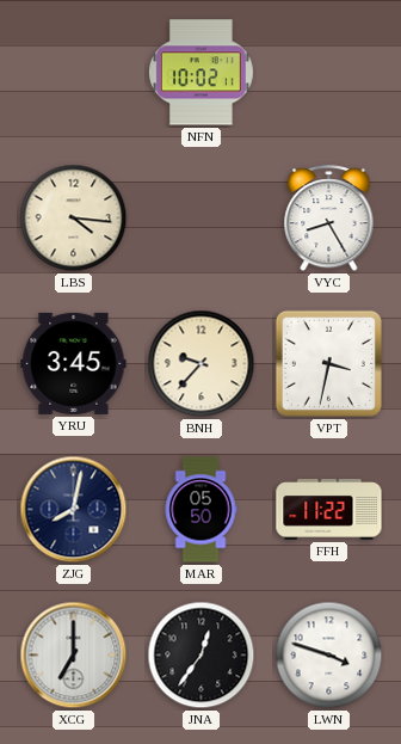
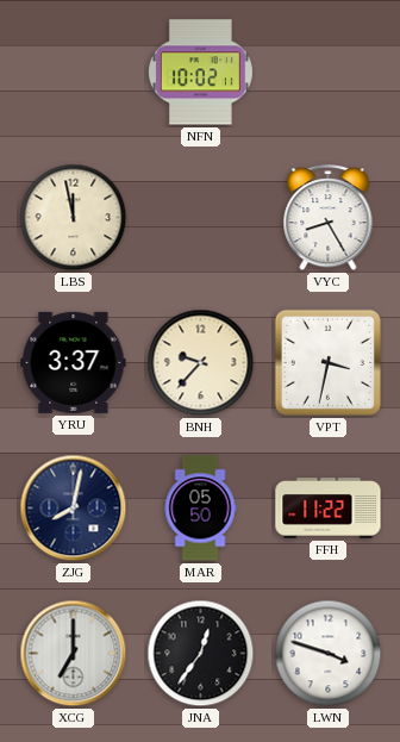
LBS: 4:16 -> 11:58 (74, 218)
YRU: 3:45 -> 3:37 (74, 362)
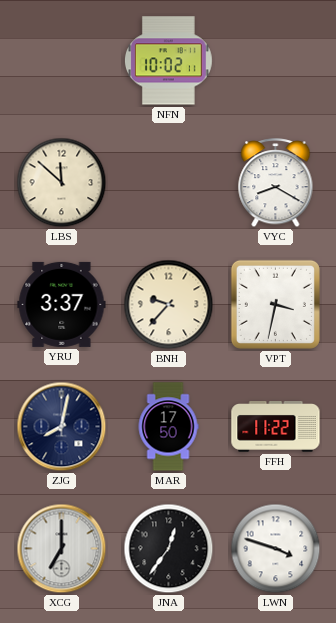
LBS: 11:58 -> 11:52 (62, 183)
VYC: 8:25 -> 8:20 (276, 184)
MAR: 05:50 -> 17:50 (168, 427)
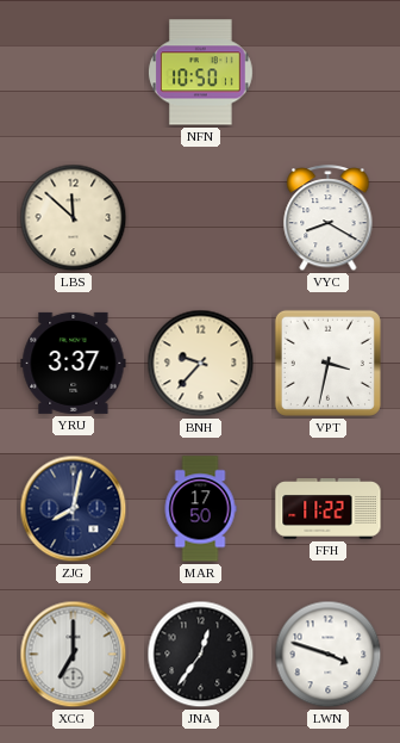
NFN: 10:02 -> 10:50 (200, 73)
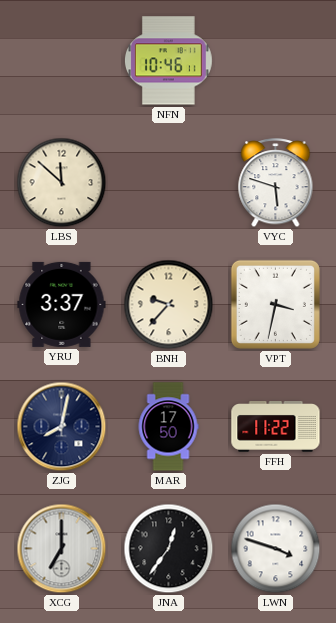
NFN: 10:50 -> 10:46 (168, 61)
VYC: 8:20 -> 5:48 (276, 184)
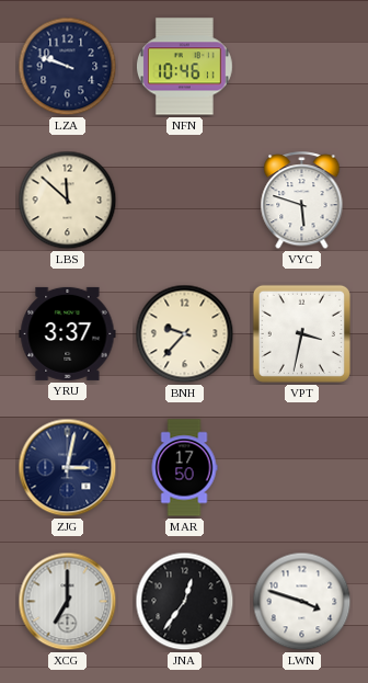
LZA: none -> 9:48 (68, 67)
ZJG: 8:02 -> 3:02 (68, 468)
FFH: 11:22 -> none (276, 427)
